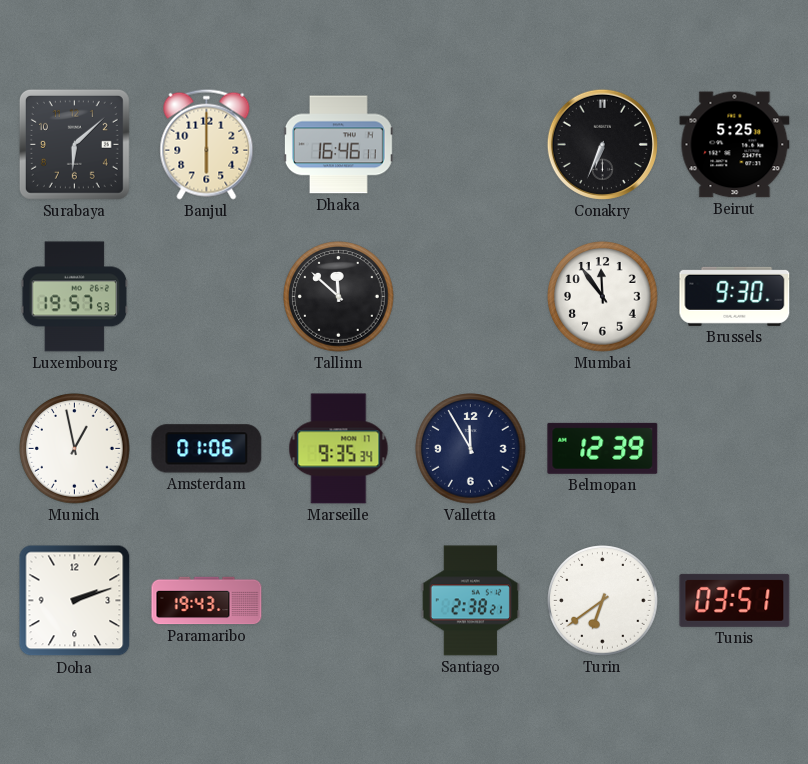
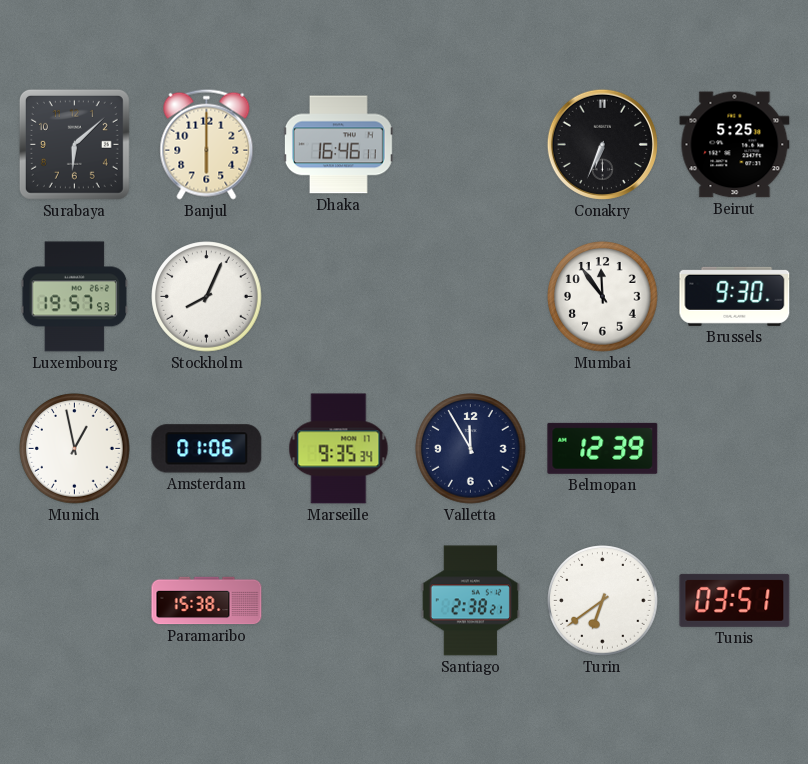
Stockholm: none -> 8:04 (207, 297)
Tallinn: 11:52 -> none (339, 297)
Doha: 2:12 -> none (75, 601)
Paramaribo: 19:43 -> 15:38 (207, 601)
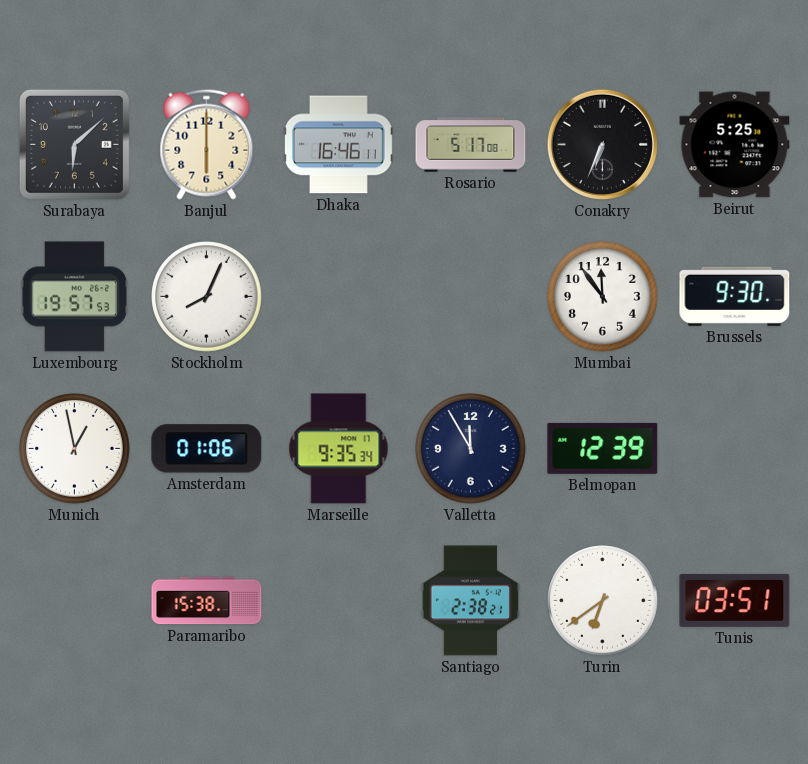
Rosario: none -> 5:17 (471, 145)
